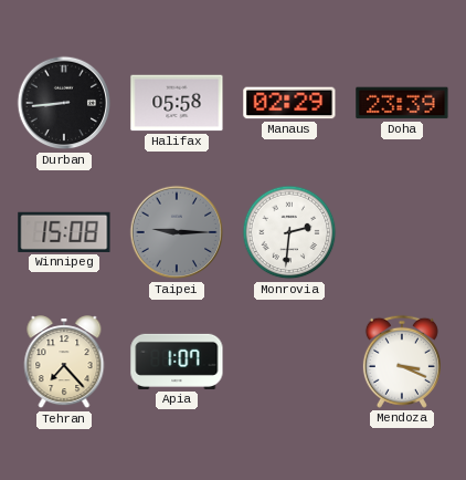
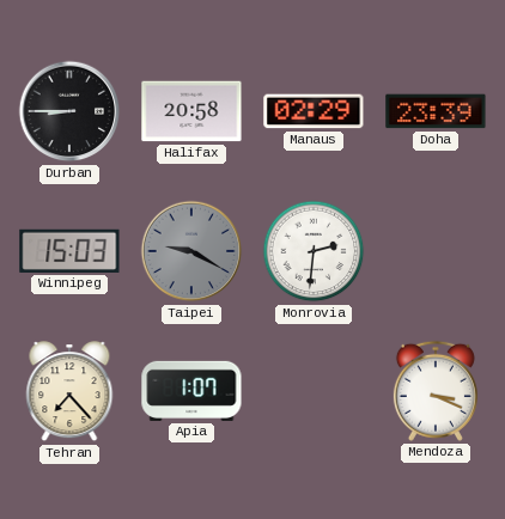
Durban: 8:44 -> 8:45 (69, 111)
Halifax: 05:58 -> 20:58 (191, 111)
Winnipeg: 15:08 -> 15:03 (69, 251)
Taipei: 9:15 -> 9:20 (191, 251)
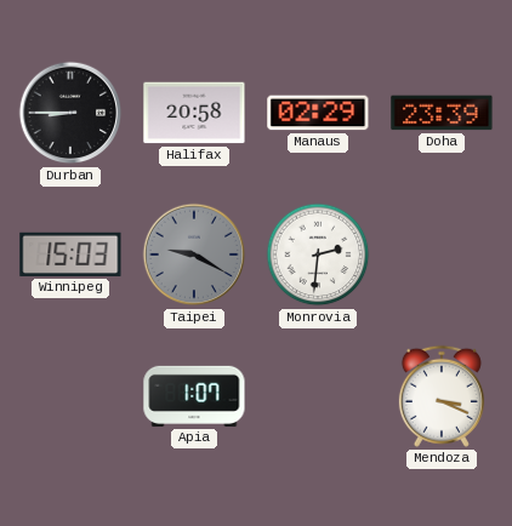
Tehran: 7:23 -> none (69, 392)
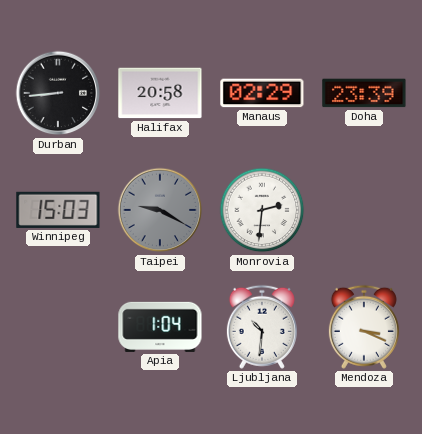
Durban: 8:45 -> 8:44 (58, 93)
Apia: 1:07 -> 1:04 (160, 327)
Ljubljana: none -> 10:31 (262, 327)
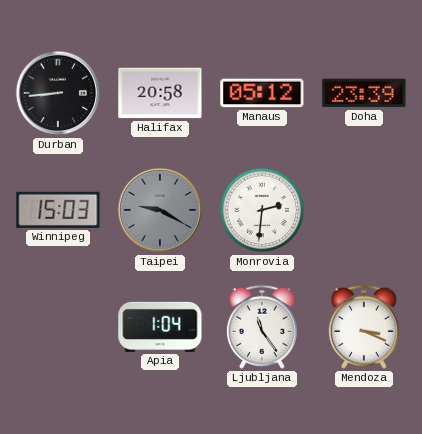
Manaus: 02:29 -> 05:12 (262, 93)
Ljubljana: 10:31 -> 11:24 (262, 327)
